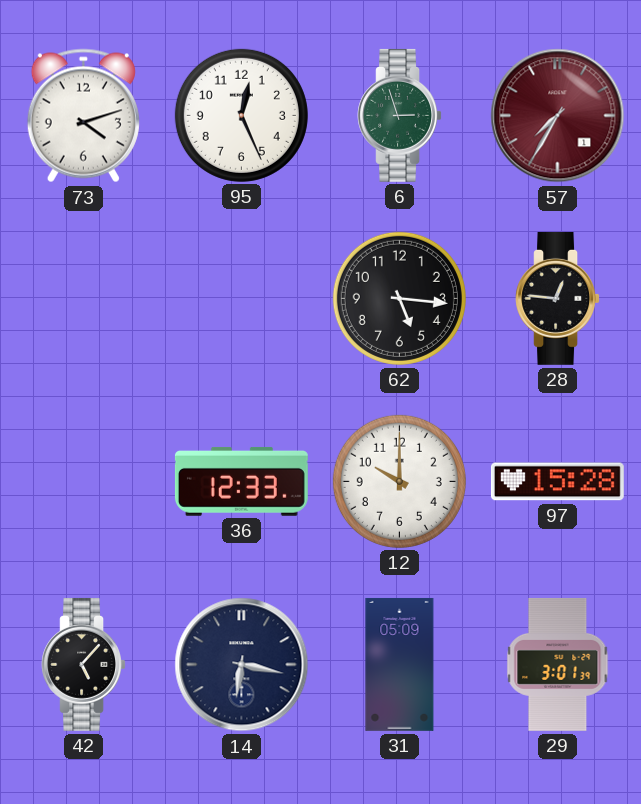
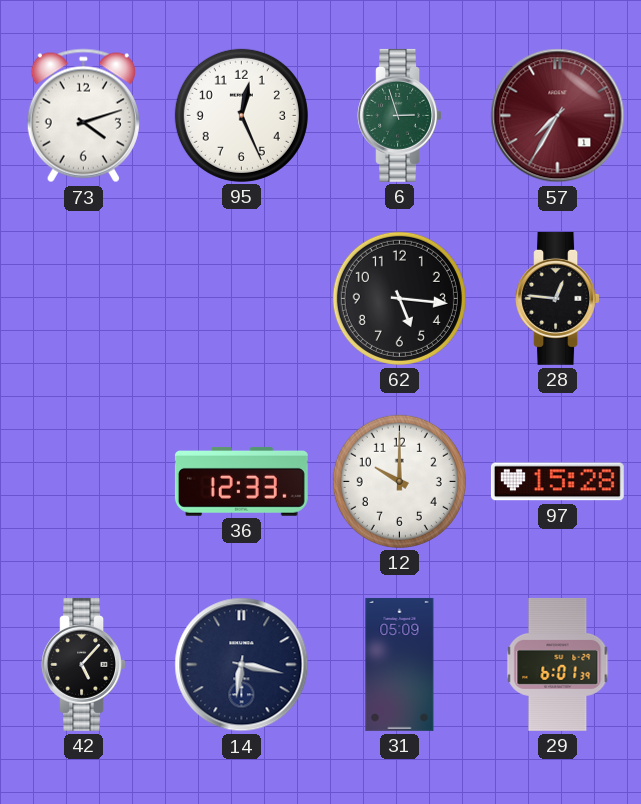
29: 3:01 -> 6:01 (558, 664)
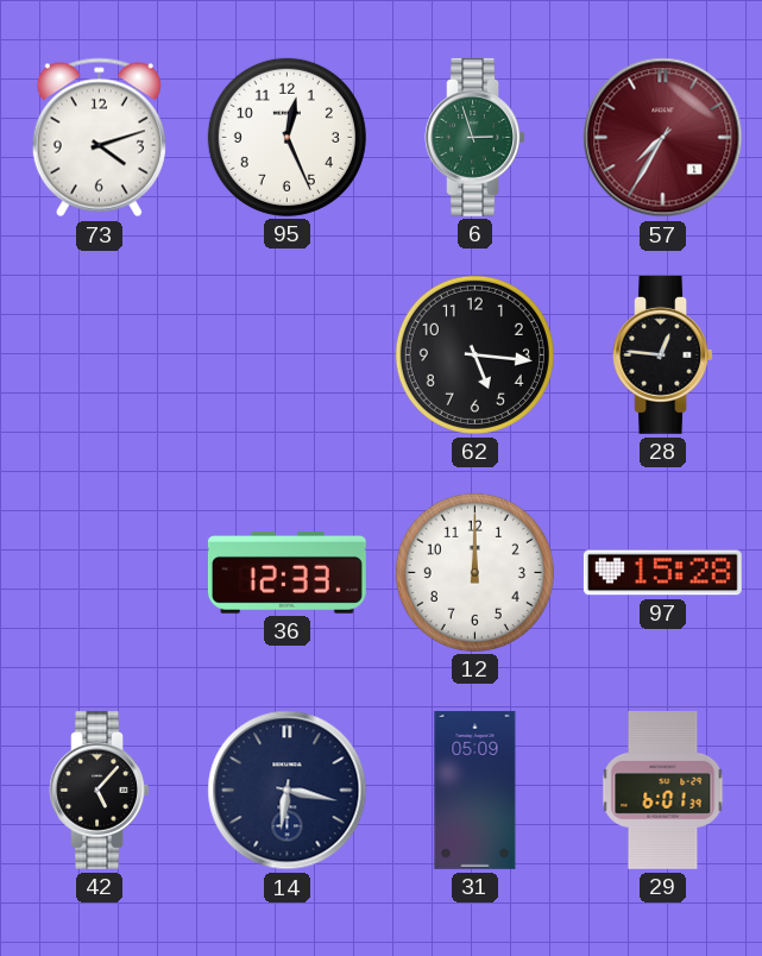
12: 10:00 -> 12:00 (474, 572)
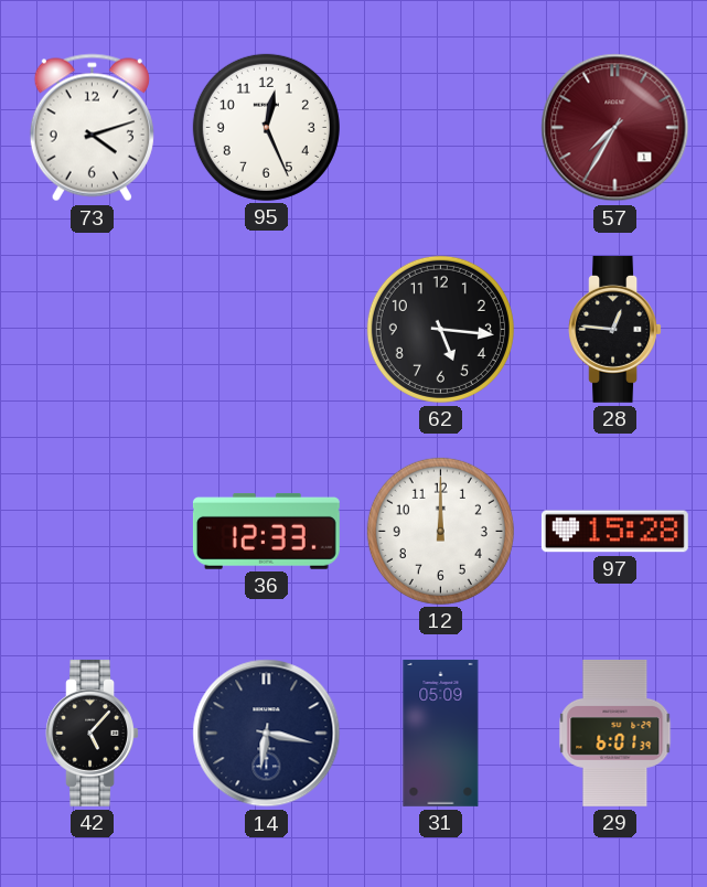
6: 2:57 -> none (474, 137)
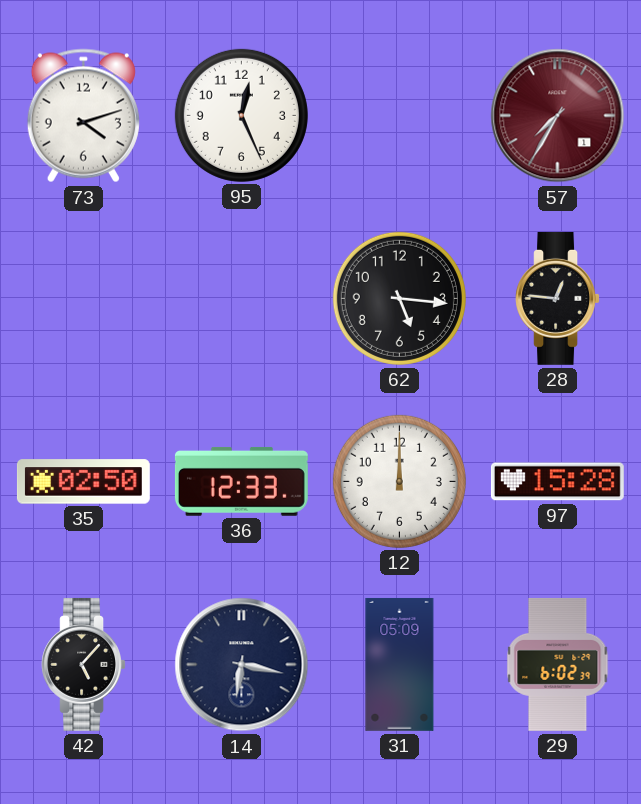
35: none -> 02:50 (83, 482)
29: 6:01 -> 6:02 (558, 664)
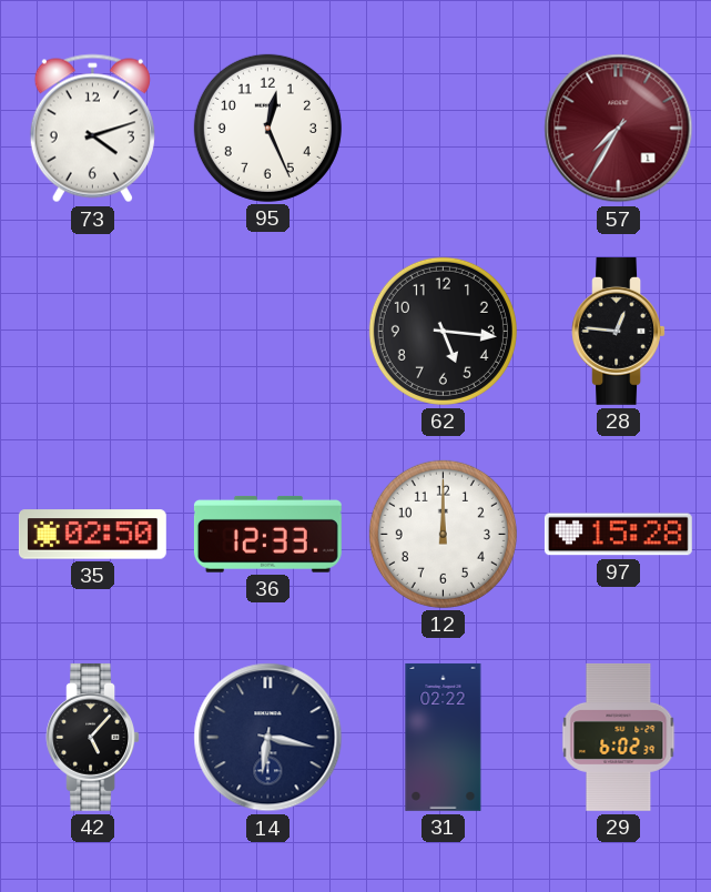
31: 05:09 -> 02:22 (444, 737)
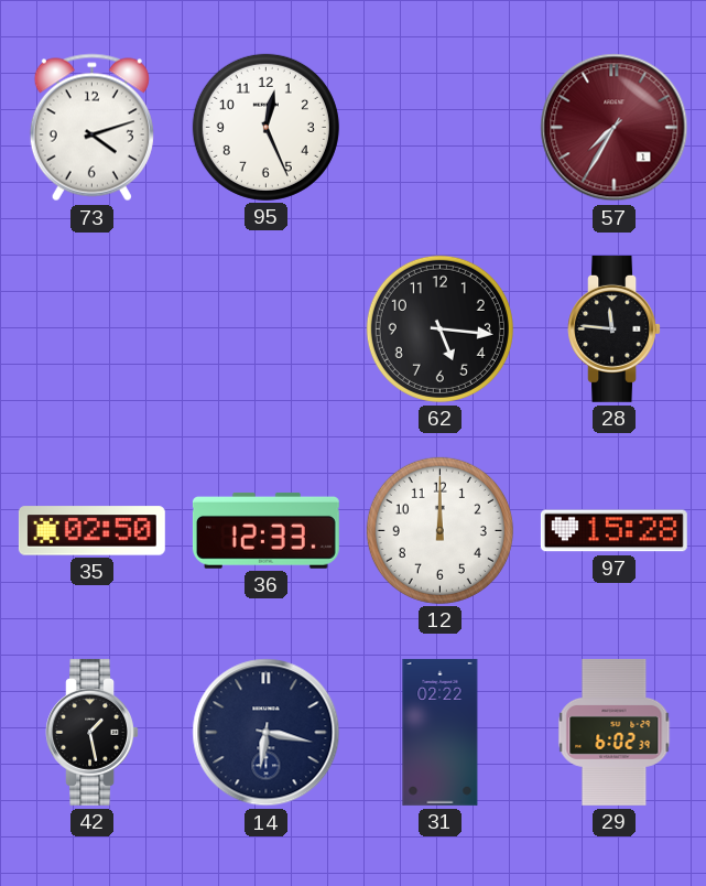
28: 12:46 -> 11:46 (613, 328)
42: 5:07 -> 1:28 (91, 732)
